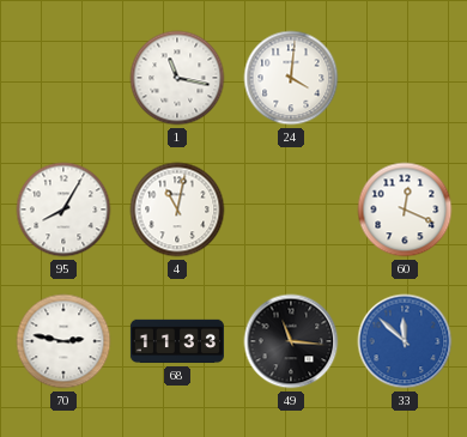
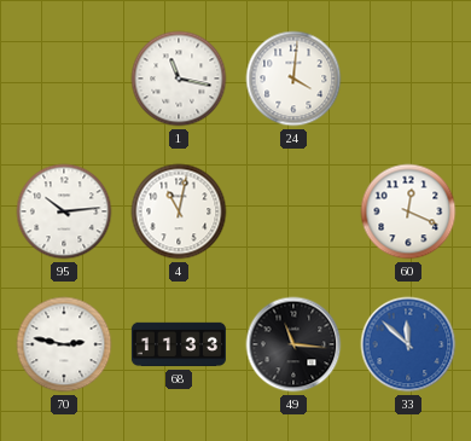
95: 8:05 -> 10:14 (64, 211)
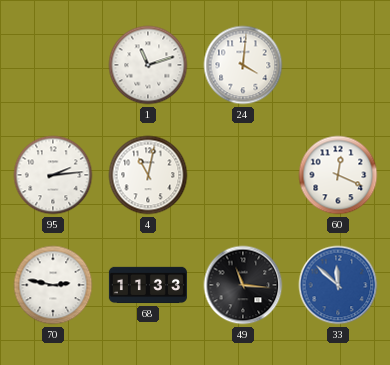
1: 11:17 -> 11:12 (148, 65)
95: 10:14 -> 2:14 (53, 175)
